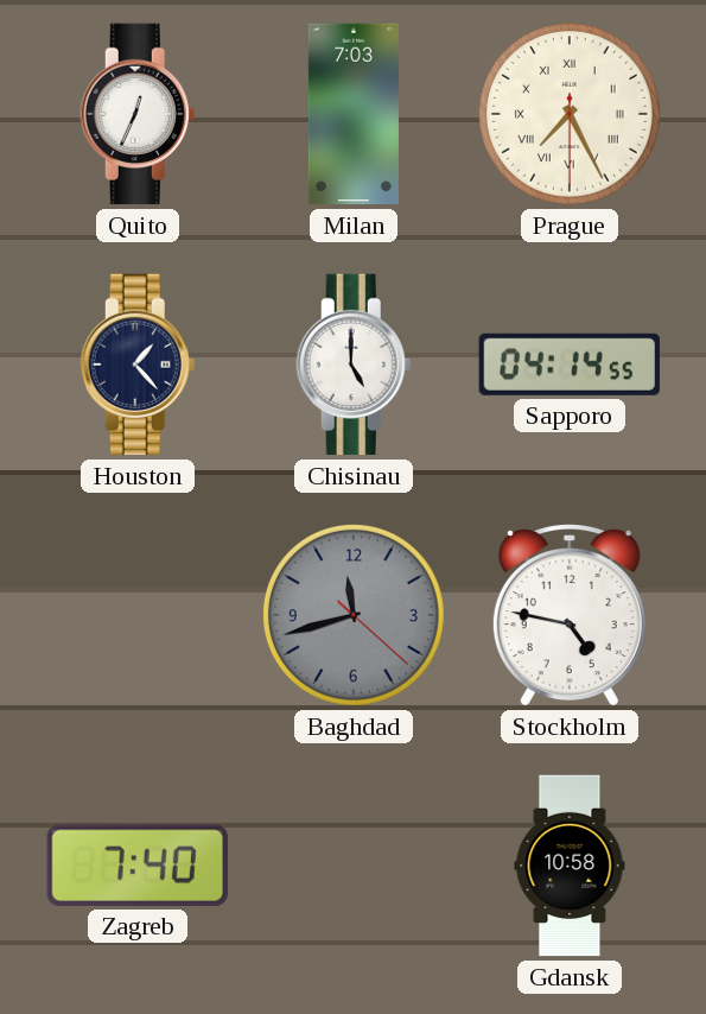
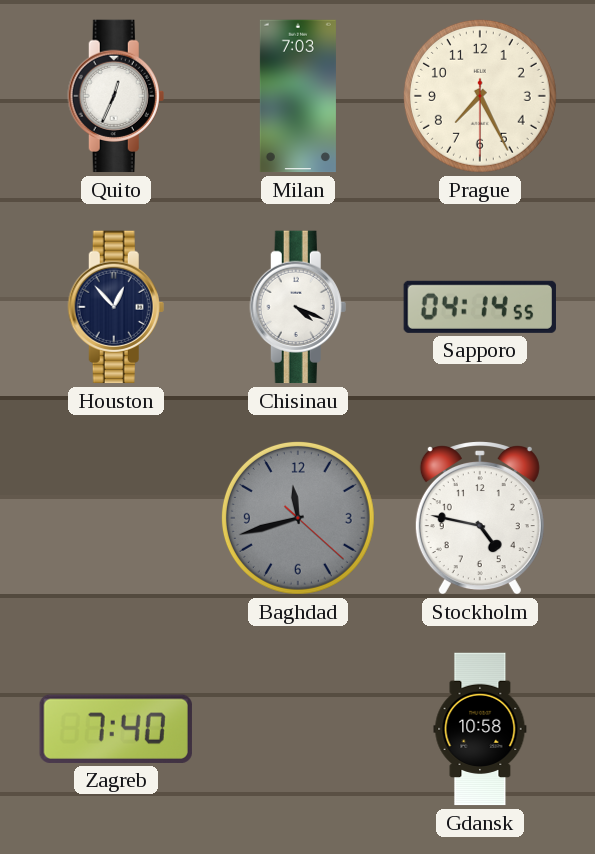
Prague numerals: Roman -> Arabic (480, 96)
Houston: 1:23 -> 12:53 (116, 307)
Chisinau: 5:00 -> 4:19 (298, 307)
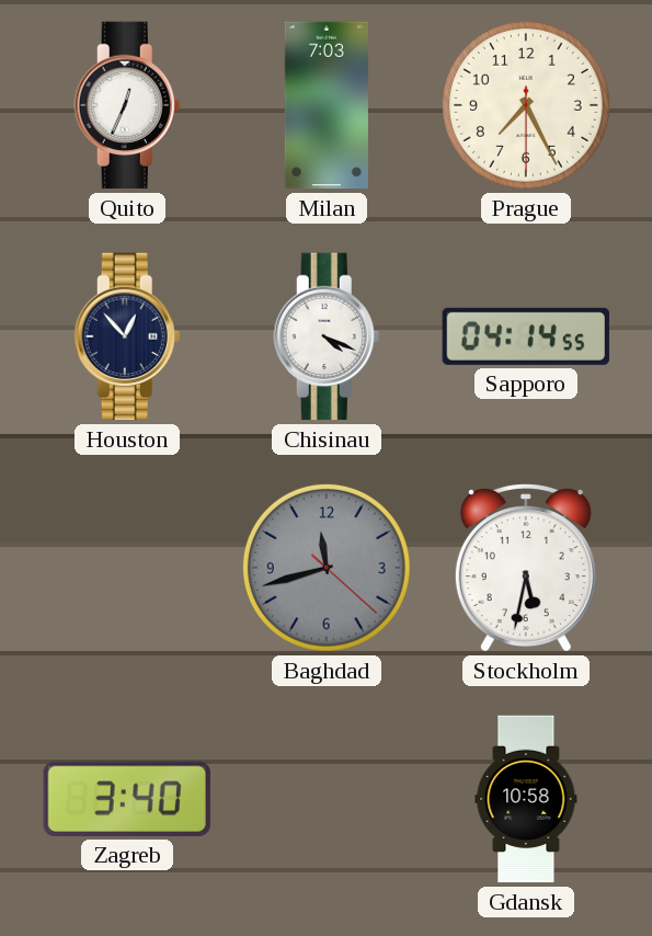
Stockholm: 4:47 -> 5:32 (526, 569)
Zagreb: 7:40 -> 3:40 (127, 799)
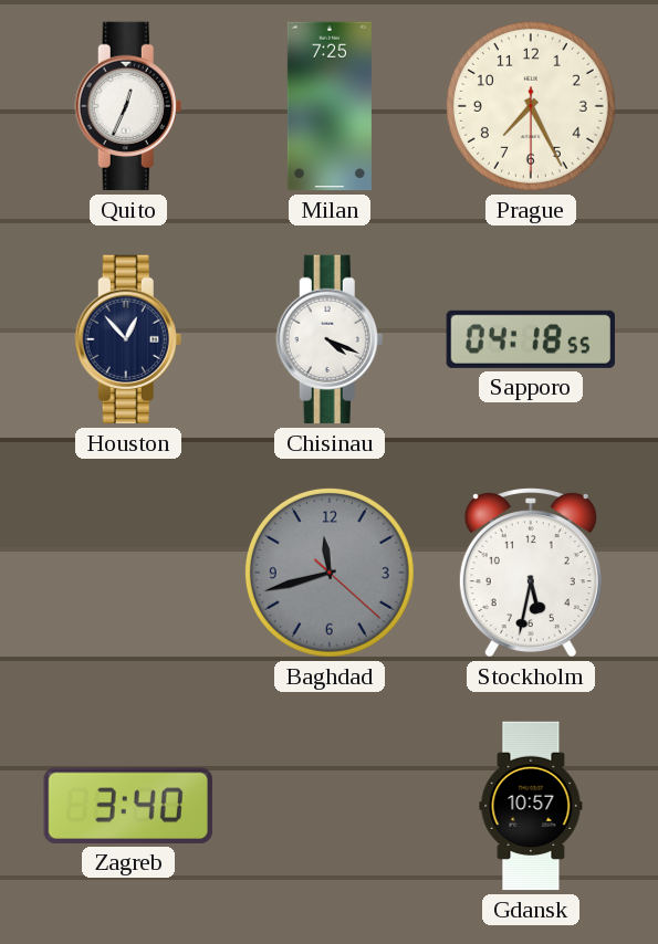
Milan: 7:03 -> 7:25 (330, 106)
Sapporo: 04:14 -> 04:18 (531, 339)
Gdansk: 10:58 -> 10:57 (531, 806)
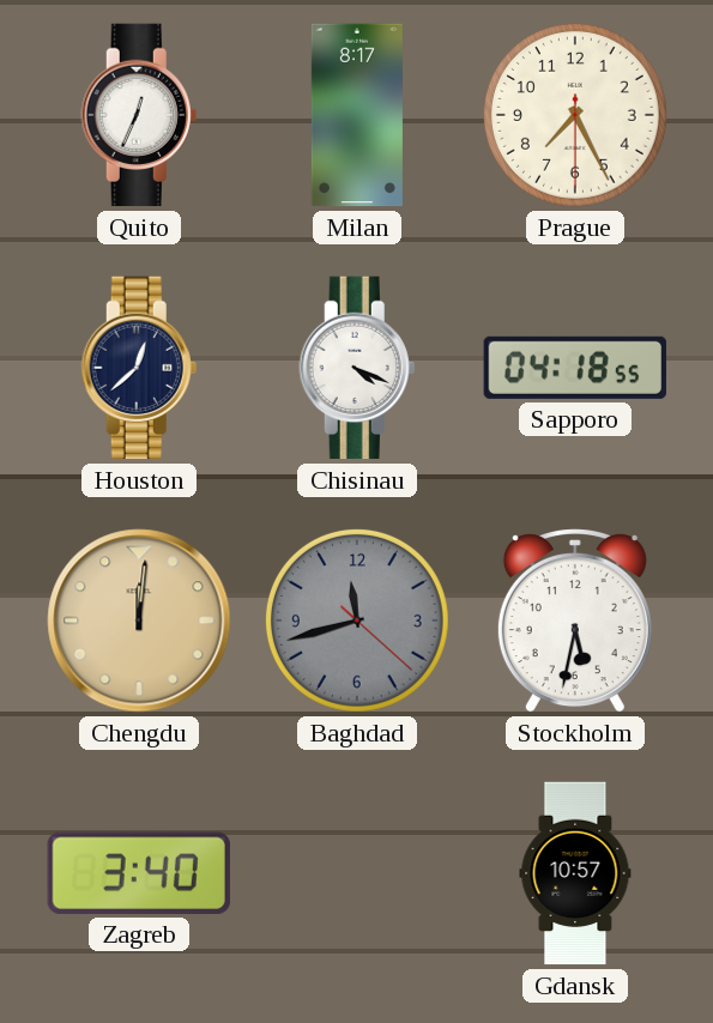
Milan: 7:25 -> 8:17 (357, 115)
Houston: 12:53 -> 12:38 (139, 368)
Chengdu: none -> 12:01 (139, 621)
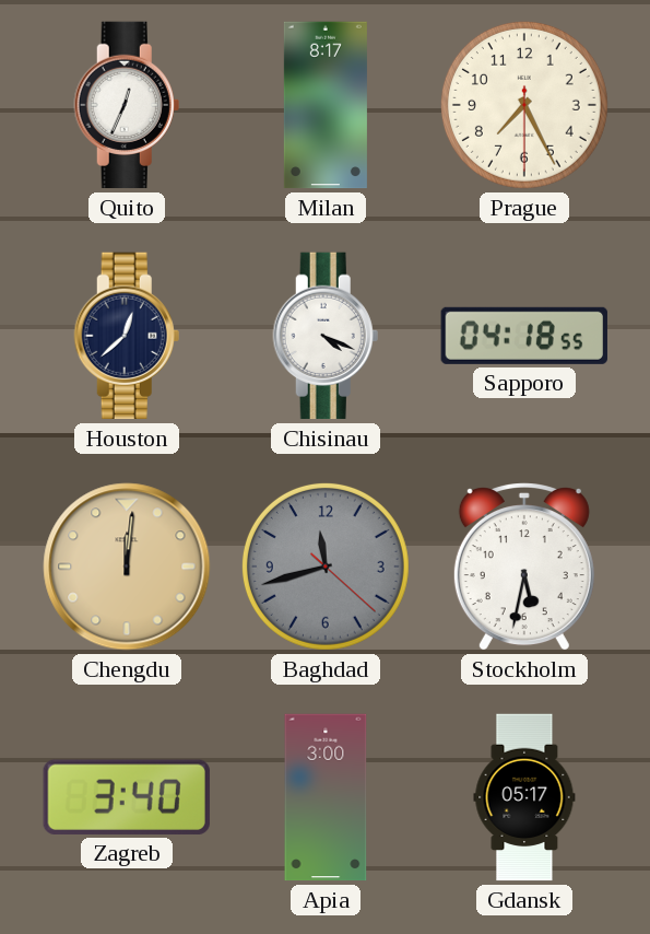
Apia: none -> 3:00 (326, 797)
Gdansk: 10:57 -> 05:17 (524, 797)
